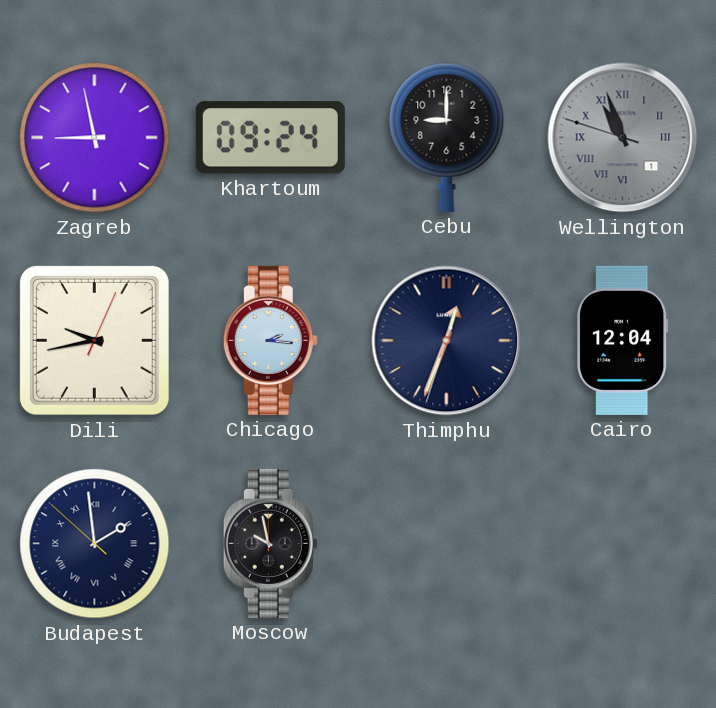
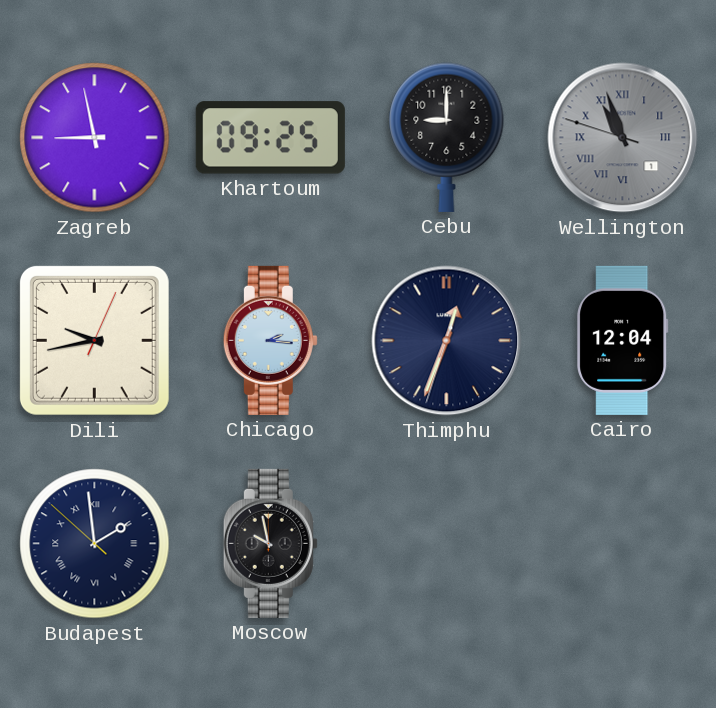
Khartoum: 09:24 -> 09:25 (270, 138)
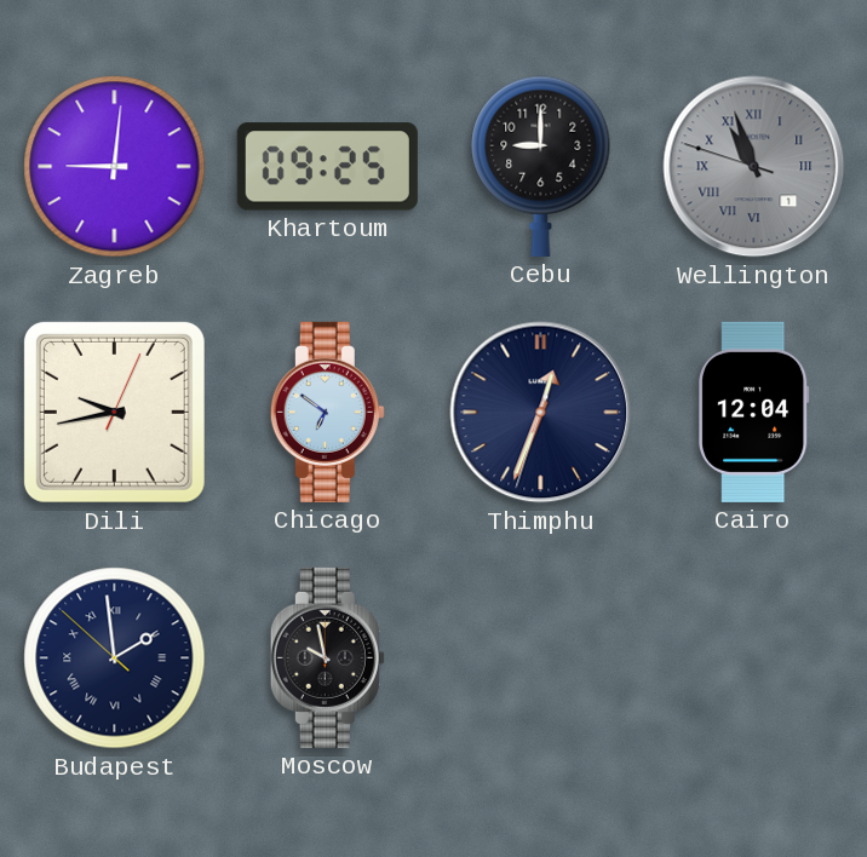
Zagreb: 8:58 -> 9:01 (115, 167)
Chicago: 2:16 -> 6:51 (327, 412)
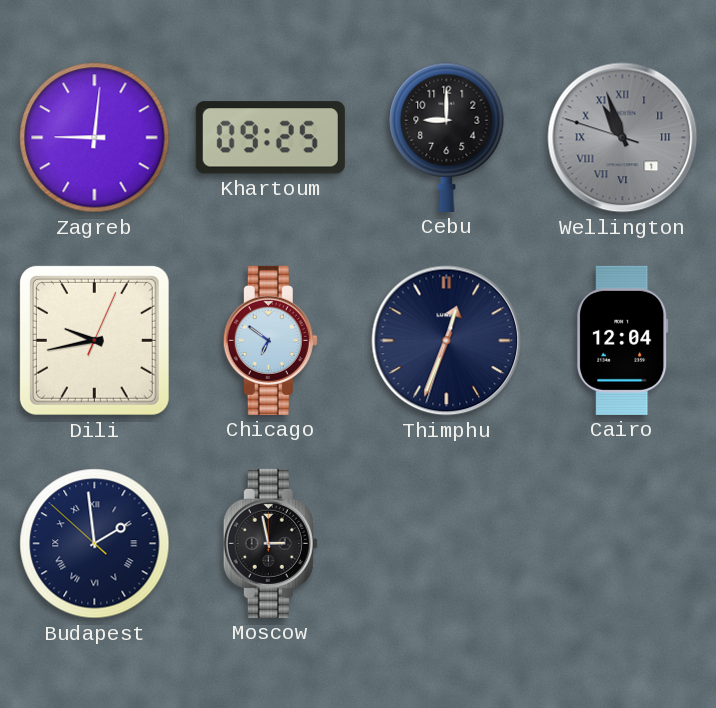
Moscow: 9:58 -> 2:58 (270, 543)
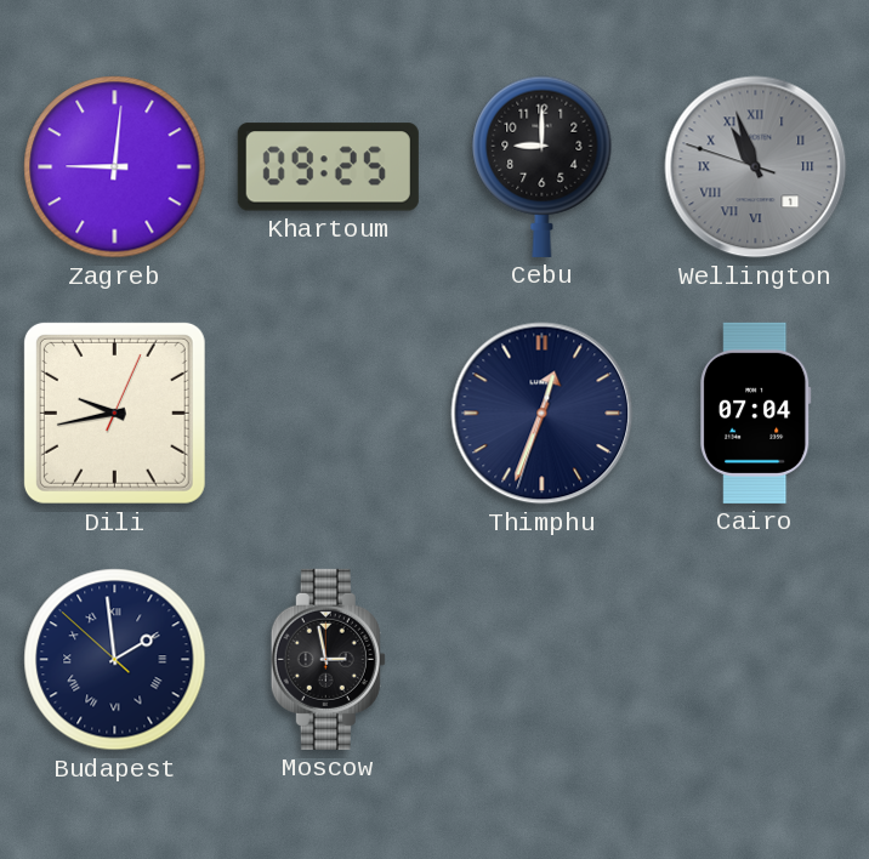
Chicago: 6:51 -> none (270, 340)
Cairo: 12:04 -> 07:04 (756, 413)
